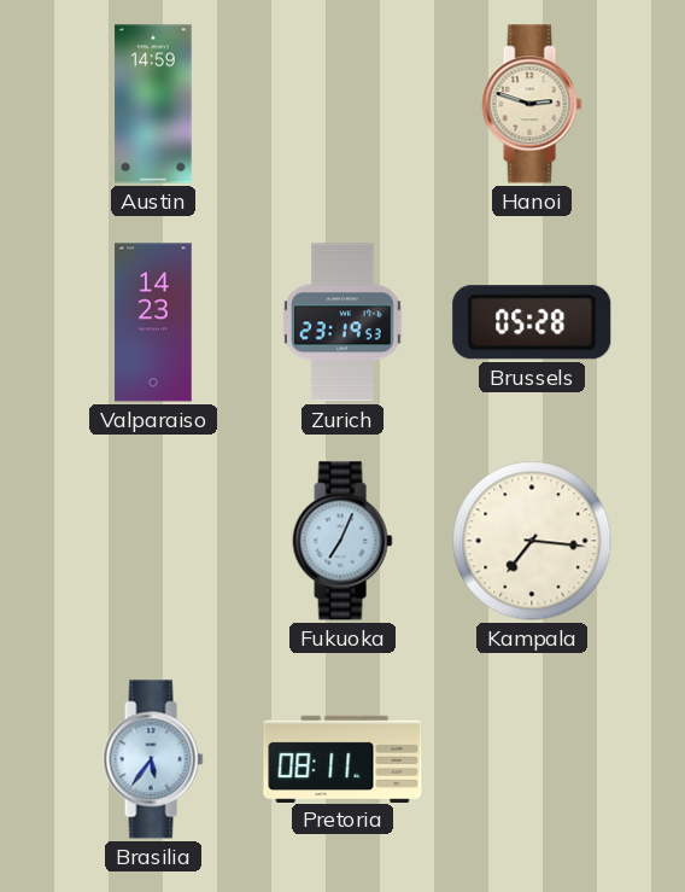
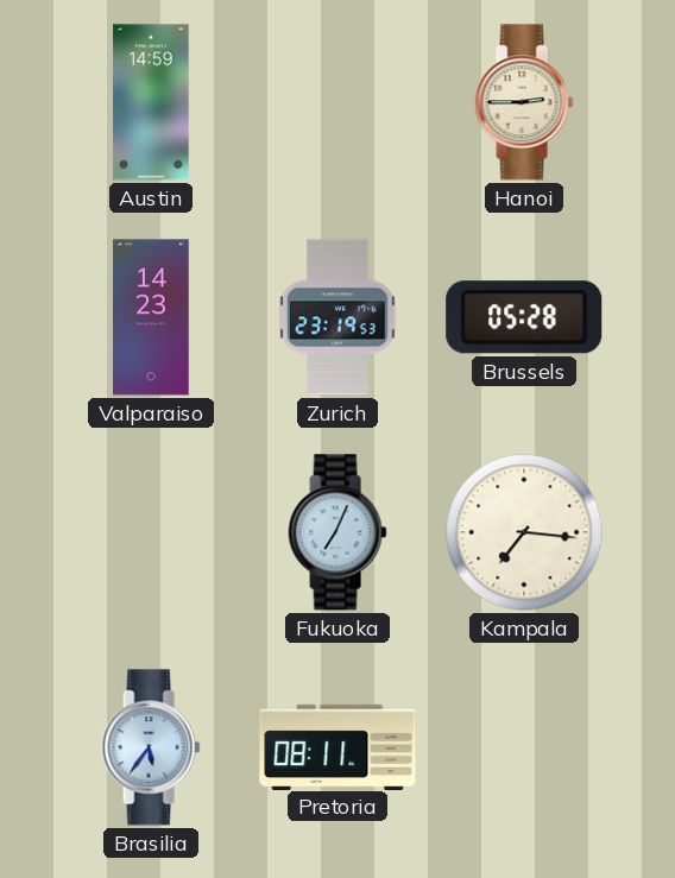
Hanoi: 2:48 -> 2:45 (524, 102)
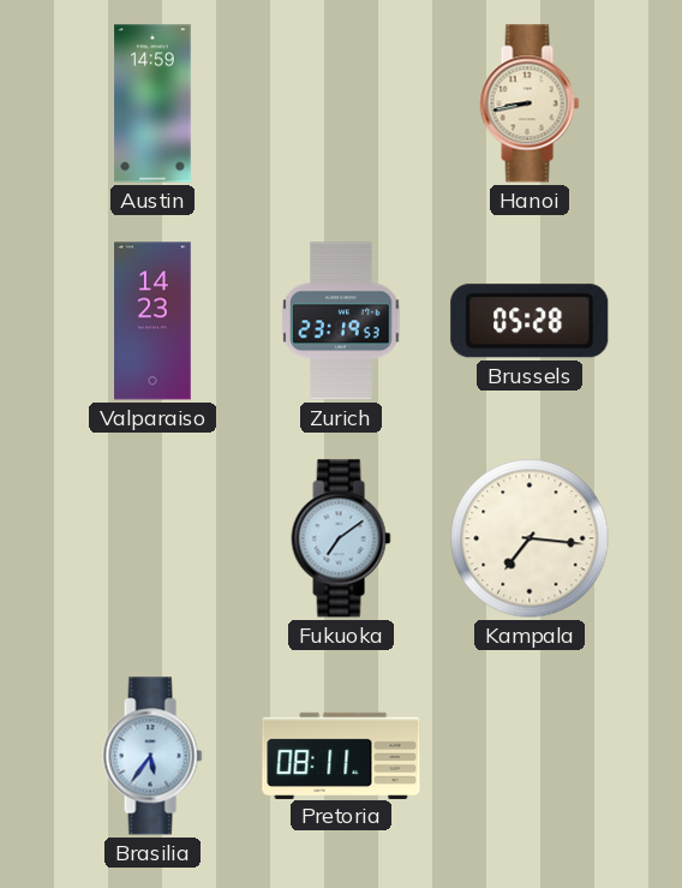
Hanoi: 2:45 -> 8:43 (530, 103)
Fukuoka: 7:04 -> 7:09 (341, 538)
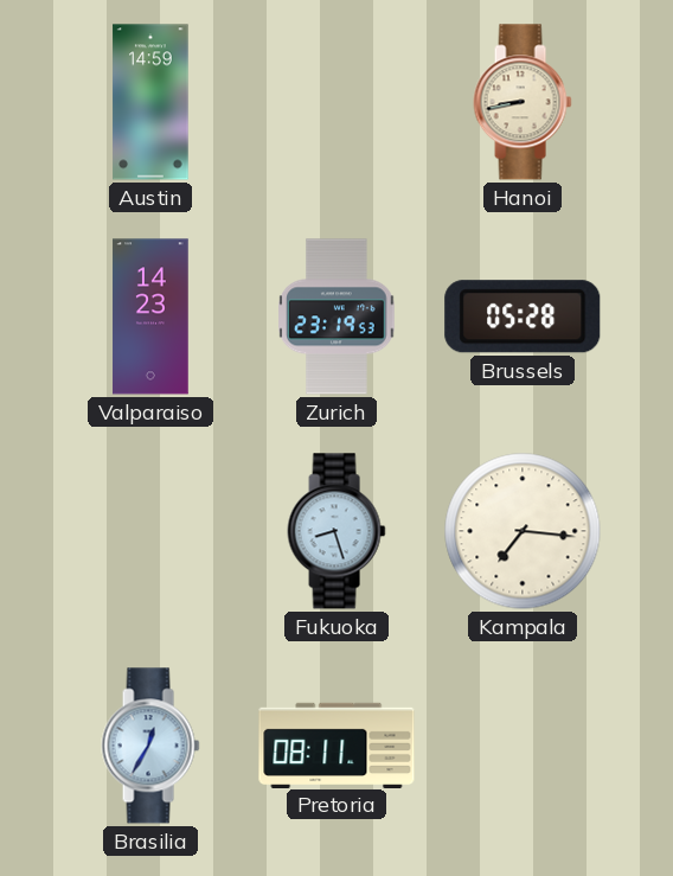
Fukuoka: 7:09 -> 8:27 (336, 531)
Brasilia: 5:36 -> 12:35 (150, 746)
